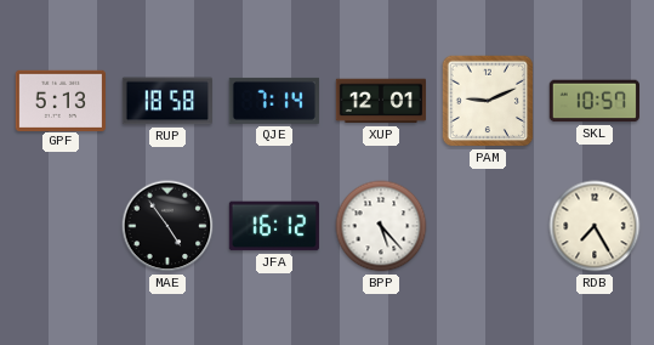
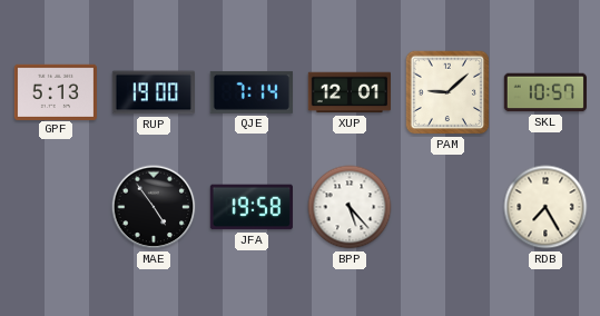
RUP: 18:58 -> 19:00 (153, 92)
PAM: 9:11 -> 9:08 (447, 92)
JFA: 16:12 -> 19:58 (250, 207)
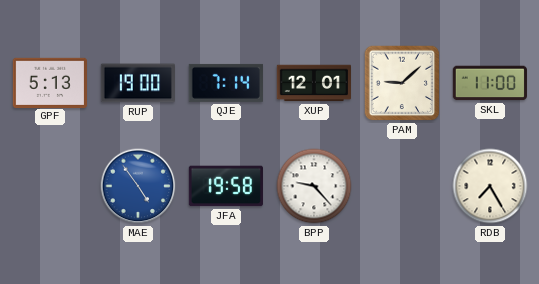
SKL: 10:57 -> 11:00 (490, 83)
MAE dial: black -> blue (138, 186)
BPP: 5:23 -> 9:23 (314, 186)
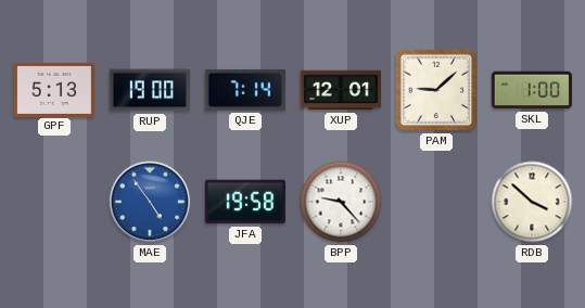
SKL: 11:00 -> 1:00 (532, 90)
RDB: 7:25 -> 3:52 (532, 202)
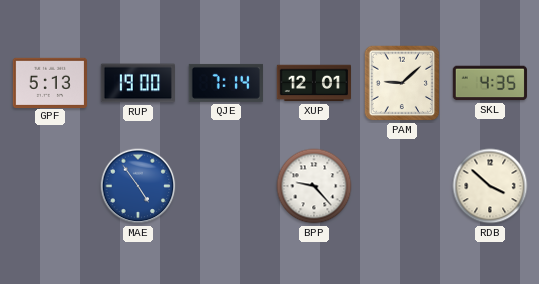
SKL: 1:00 -> 4:35 (490, 83)
JFA: 19:58 -> none (244, 202)
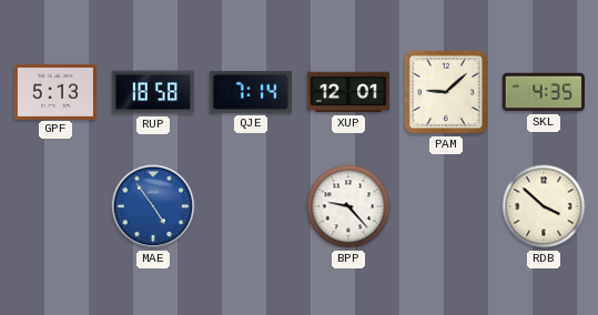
RUP: 19:00 -> 18:58 (152, 92)
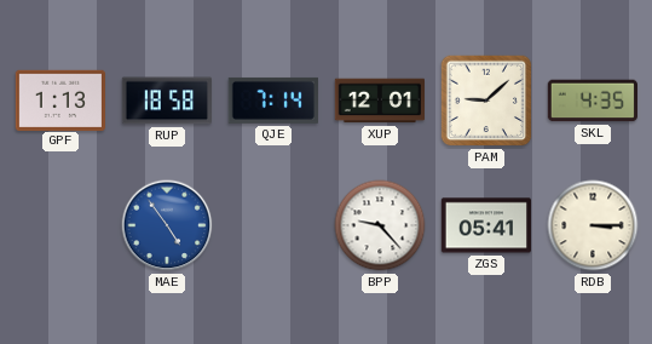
GPF: 5:13 -> 1:13 (59, 99)
ZGS: none -> 05:41 (485, 225)
RDB: 3:52 -> 3:15 (593, 225)
